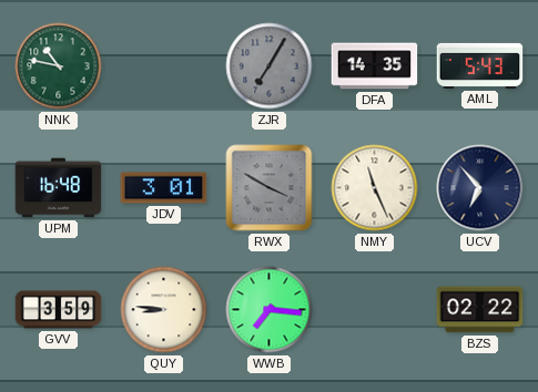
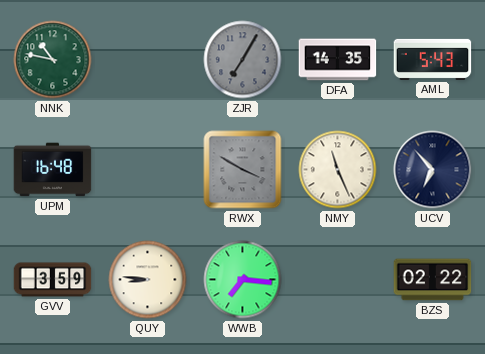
JDV: 3:01 -> none (164, 188)
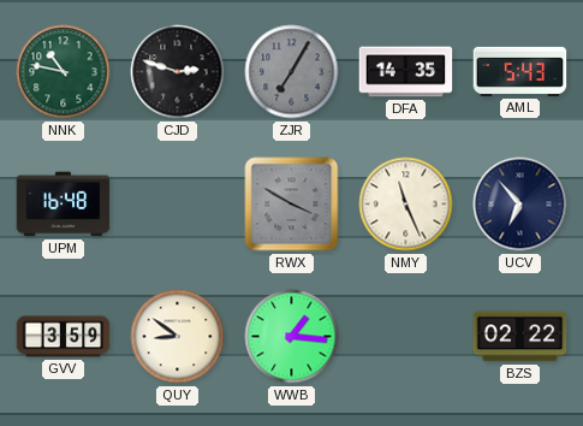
CJD: none -> 2:48 (178, 72)
QUY: 8:46 -> 8:51 (178, 337)
WWB: 7:16 -> 1:16 (292, 337)
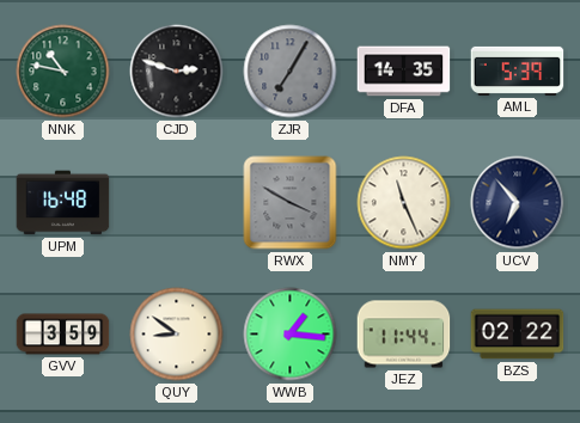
AML: 5:43 -> 5:39 (518, 70)
JEZ: none -> 11:44 (404, 335)
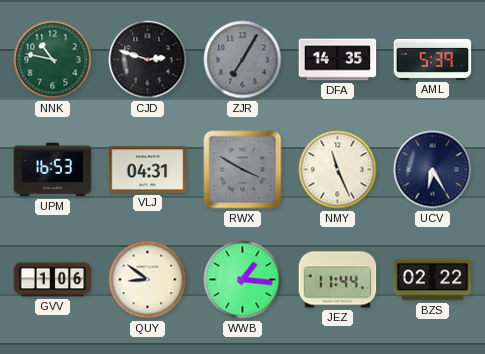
UPM: 16:48 -> 16:53 (53, 170)
VLJ: none -> 04:31 (148, 170)
UCV: 6:53 -> 6:25 (433, 170)
GVV: 3:59 -> 1:06 (53, 280)
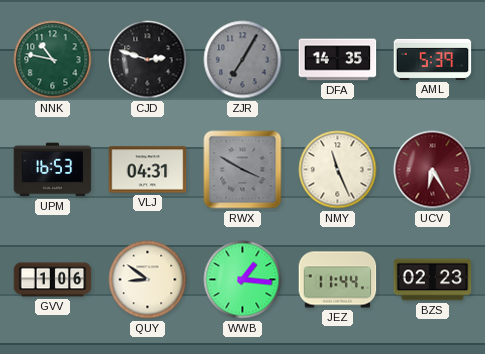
UCV dial: navy -> burgundy (433, 170)
BZS: 02:22 -> 02:23 (433, 280)
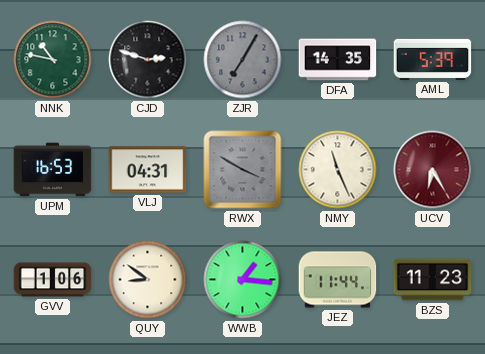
BZS: 02:23 -> 11:23 (433, 280)
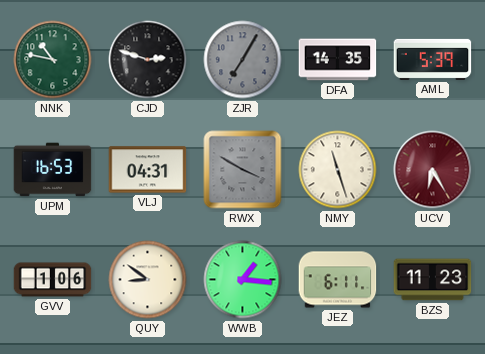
NMY: 11:26 -> 11:27 (338, 170)
JEZ: 11:44 -> 6:11 (338, 280)
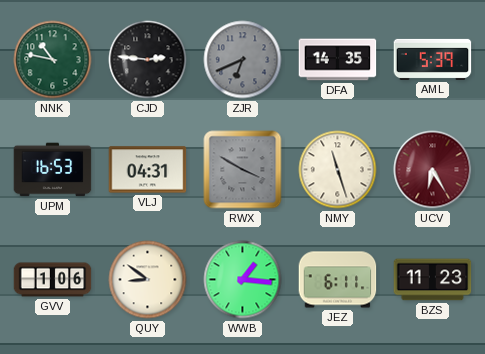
CJD: 2:48 -> 2:46 (148, 60)
ZJR: 7:05 -> 6:41 (243, 60)
